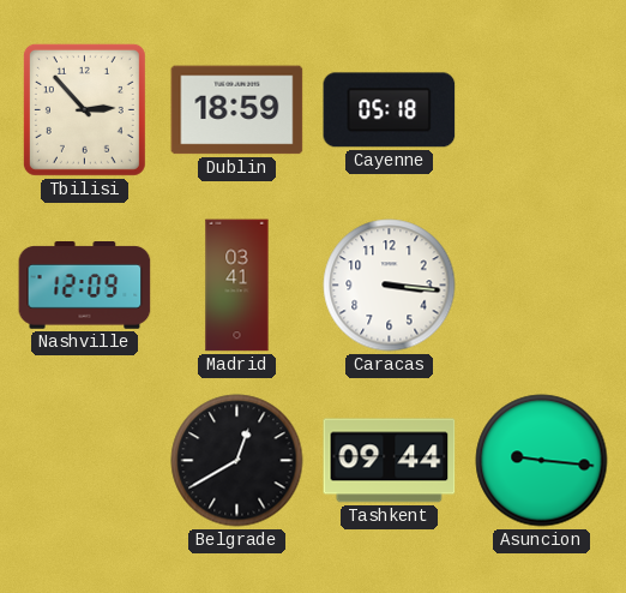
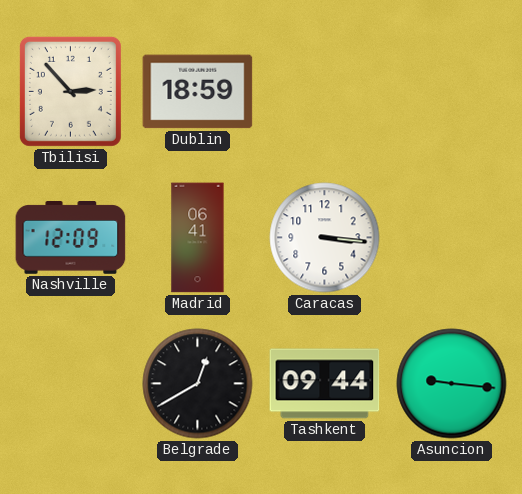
Cayenne: 05:18 -> none (390, 110)
Madrid: 03:41 -> 06:41 (198, 238)
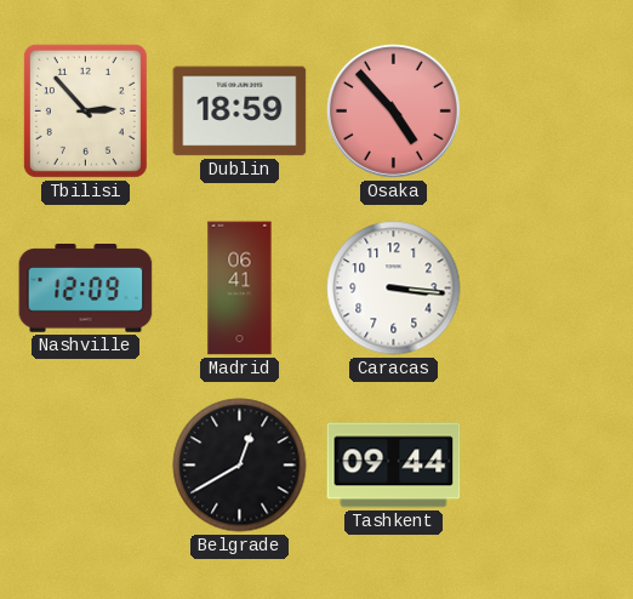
Osaka: none -> 4:53 (393, 110)
Asuncion: 9:16 -> none (452, 384)
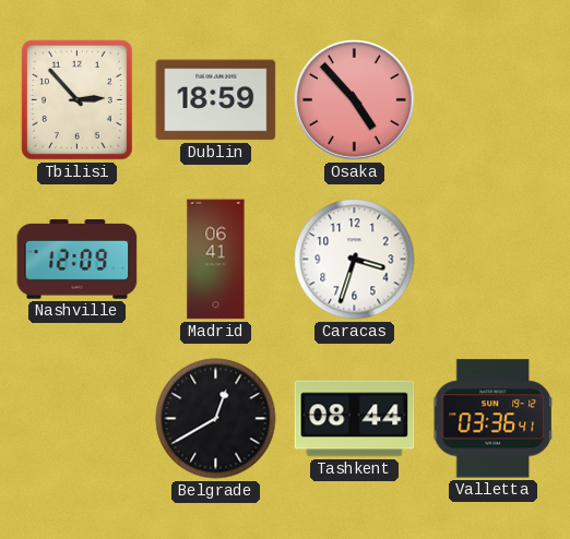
Caracas: 3:16 -> 3:33 (355, 260)
Tashkent: 09:44 -> 08:44 (355, 419)
Valletta: none -> 03:36 (494, 419)
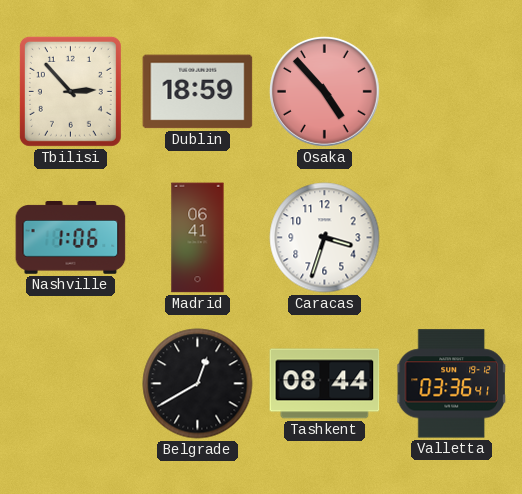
Nashville: 12:09 -> 1:06 (71, 238)
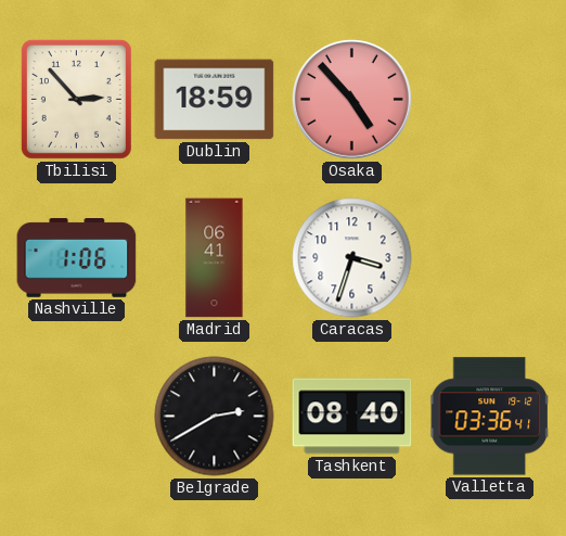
Belgrade: 12:40 -> 2:40 (215, 417)
Tashkent: 08:44 -> 08:40 (352, 417)
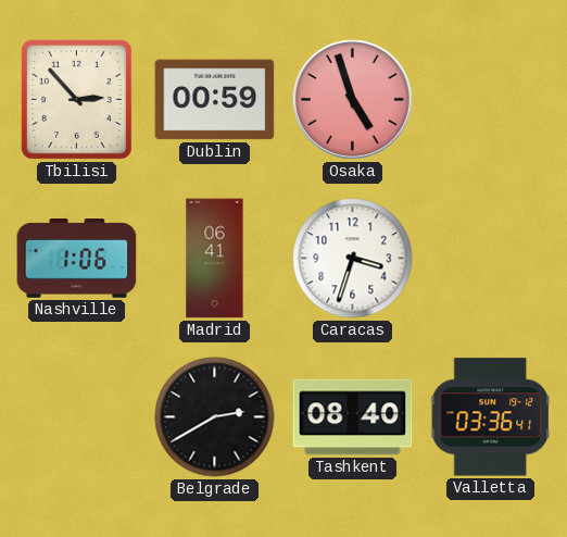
Dublin: 18:59 -> 00:59 (215, 100)
Osaka: 4:53 -> 4:57 (352, 99)
